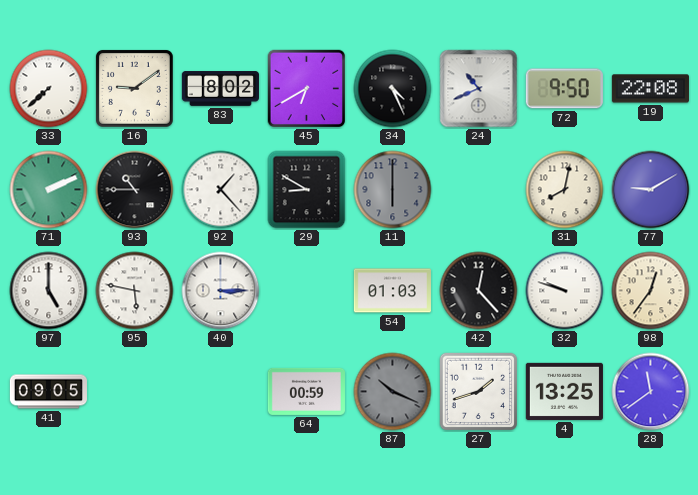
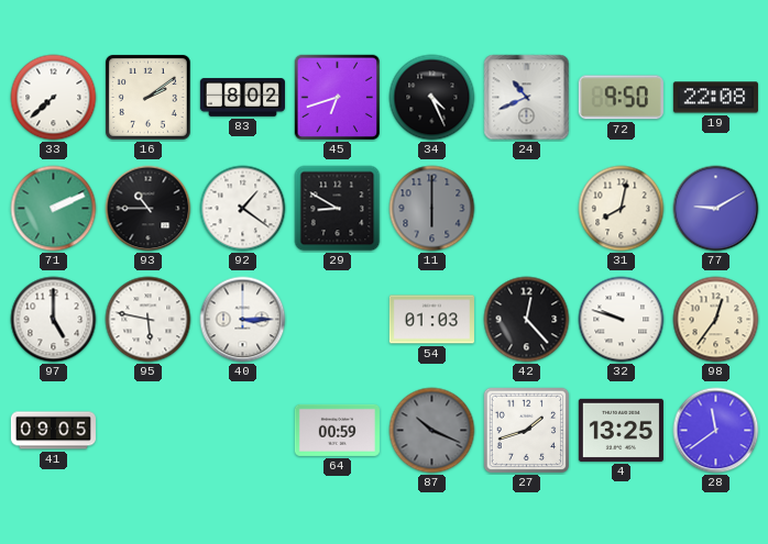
16: 9:09 -> 2:09 (147, 97)
45: 6:40 -> 6:42 (338, 98)
92: 1:23 -> 1:21 (243, 209)
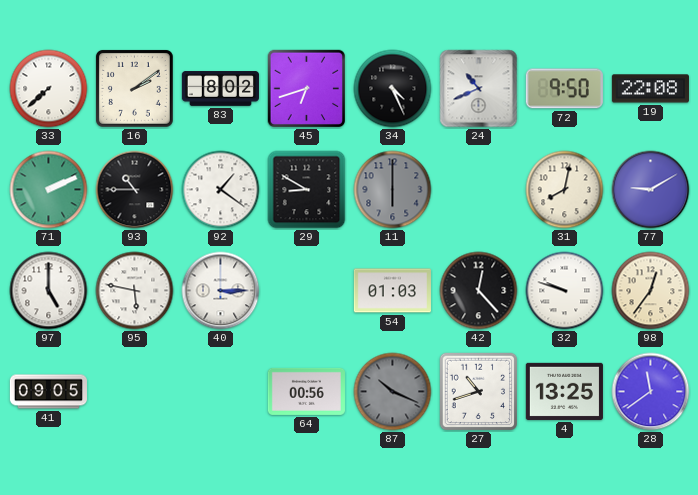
64: 00:59 -> 00:56 (306, 391)
27: 1:42 -> 10:42 (479, 392)
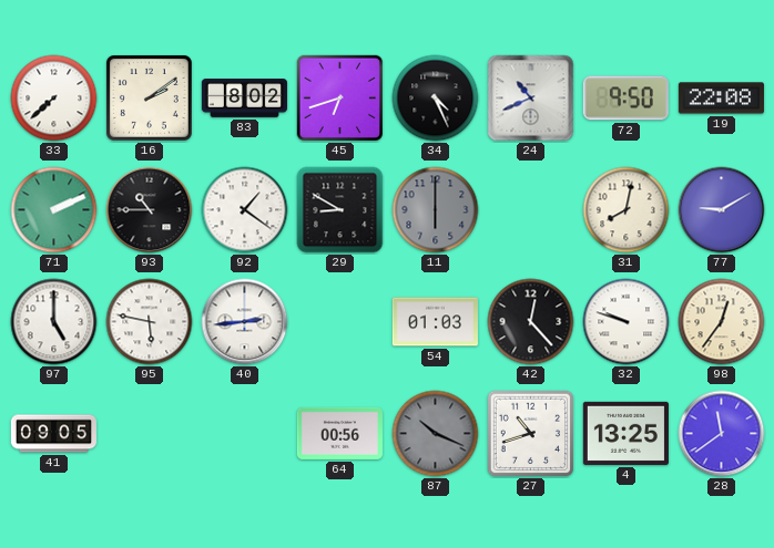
40: 3:15 -> 2:44 (245, 322)
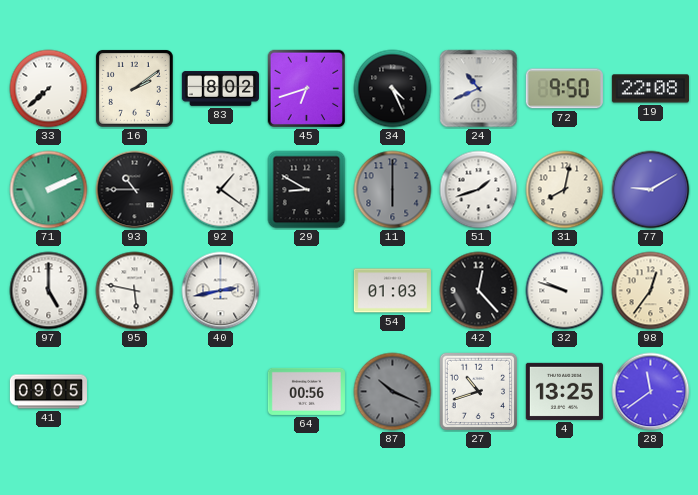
51: none -> 1:42 (479, 190)
40: 2:44 -> 2:43 (221, 291)
